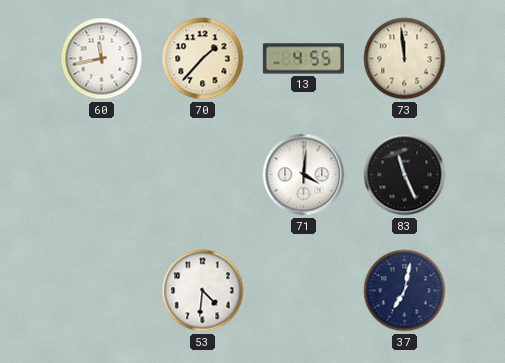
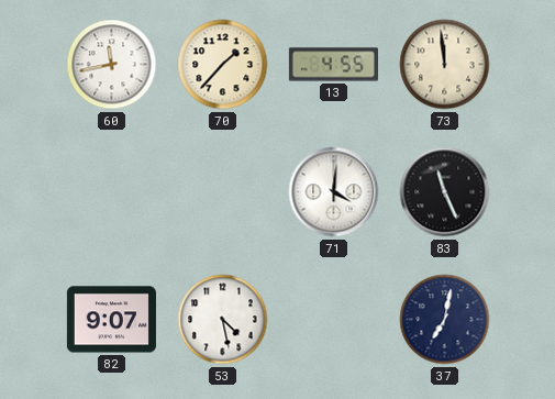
82: none -> 9:07 (111, 320)
53: 4:31 -> 4:28 (223, 320)
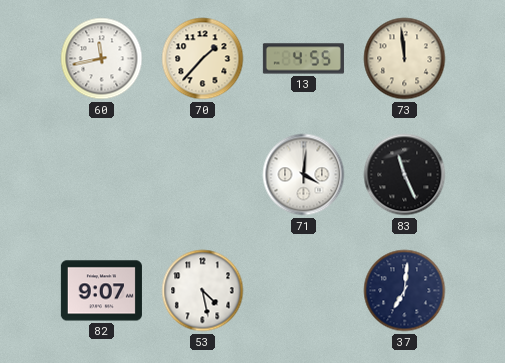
37: 7:02 -> 7:01 (405, 291)
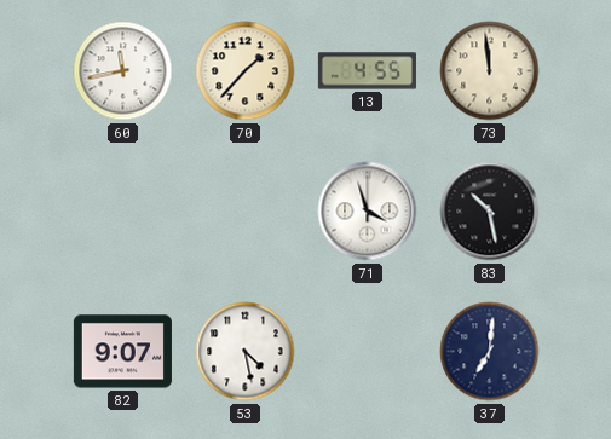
71: 4:01 -> 3:57 (368, 212)
83: 11:26 -> 10:28 (490, 212)
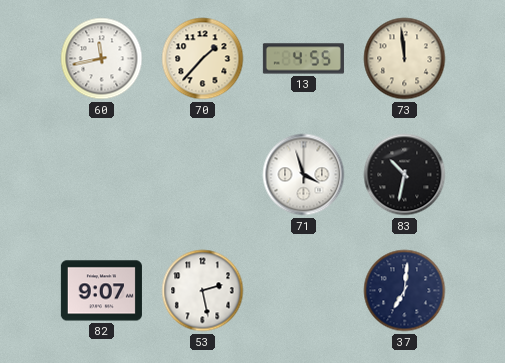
83: 10:28 -> 10:32 (405, 175)
53: 4:28 -> 2:28 (203, 291)
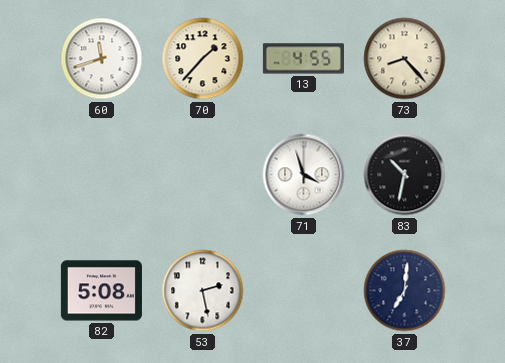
60: 11:43 -> 11:42 (102, 59)
73: 11:59 -> 8:23 (405, 59)
82: 9:07 -> 5:08 (101, 291)
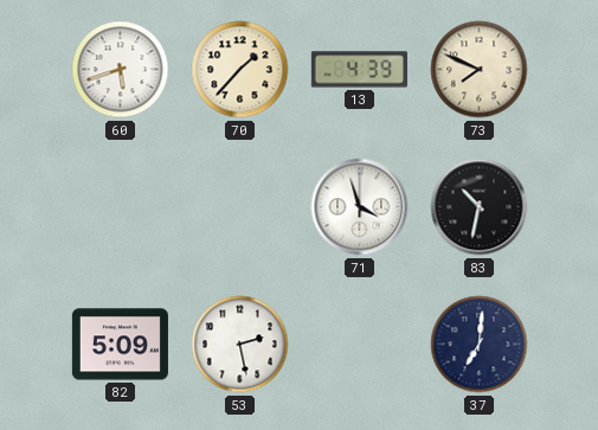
60: 11:42 -> 5:42 (121, 70)
13: 4:55 -> 4:39 (359, 70)
73: 8:23 -> 7:49 (480, 70)
82: 5:08 -> 5:09 (120, 345)
